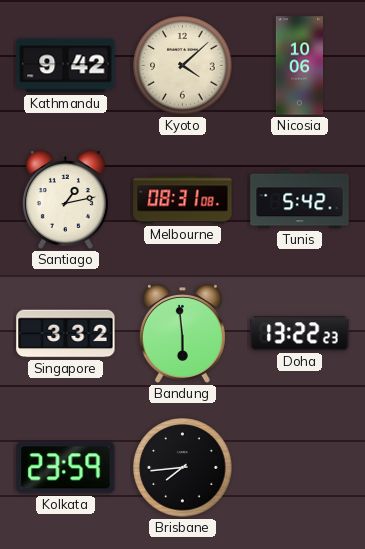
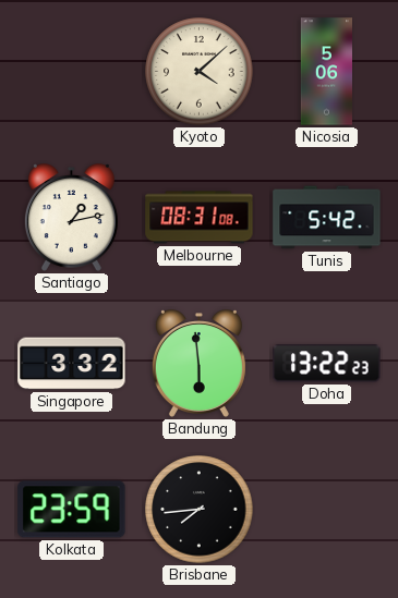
Kathmandu: 9:42 -> none (66, 66)
Nicosia: 10:06 -> 5:06 (327, 72)
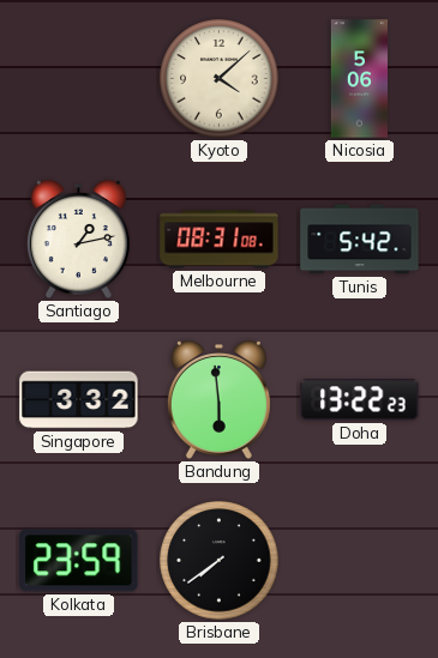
Brisbane: 7:44 -> 7:39 (220, 561)
